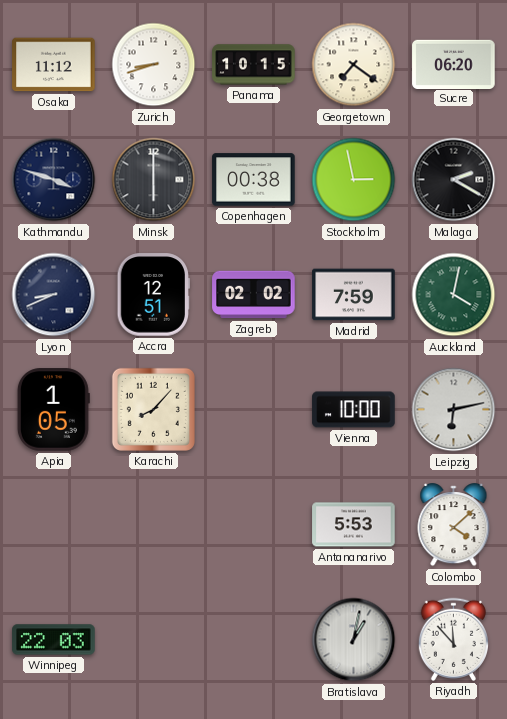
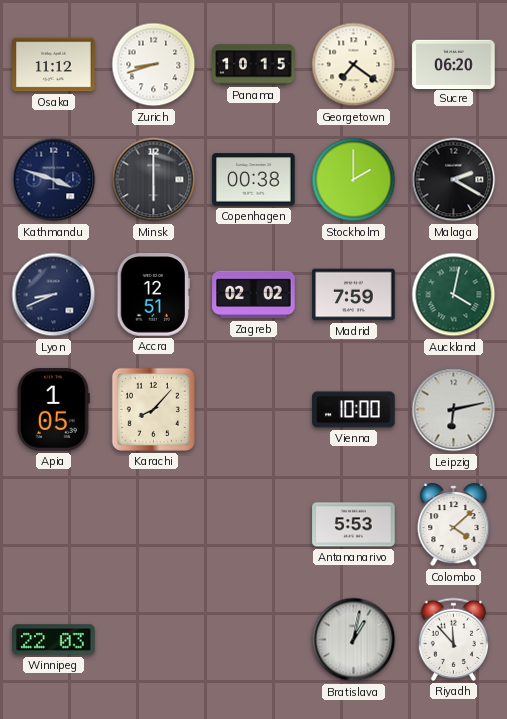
Stockholm: 2:58 -> 2:00 (354, 180)
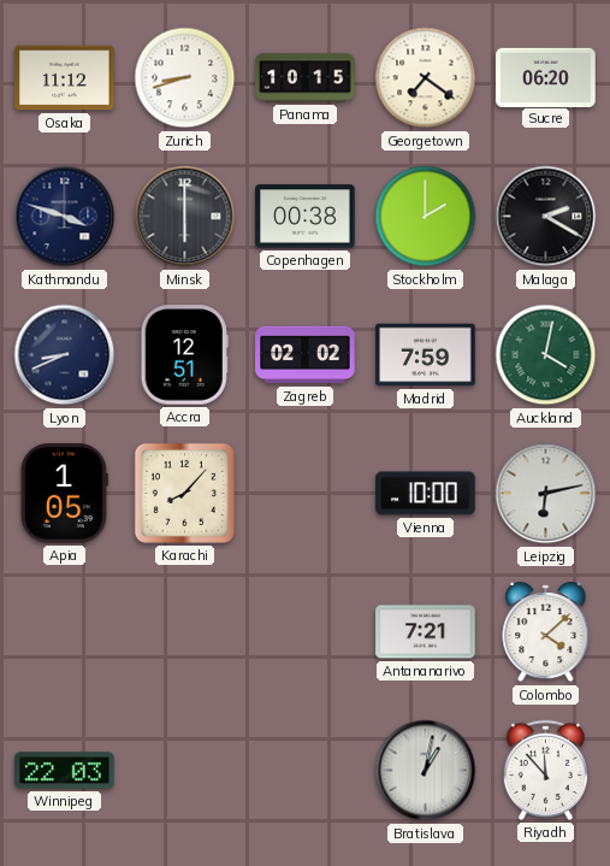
Antananarivo: 5:53 -> 7:21 (426, 632)
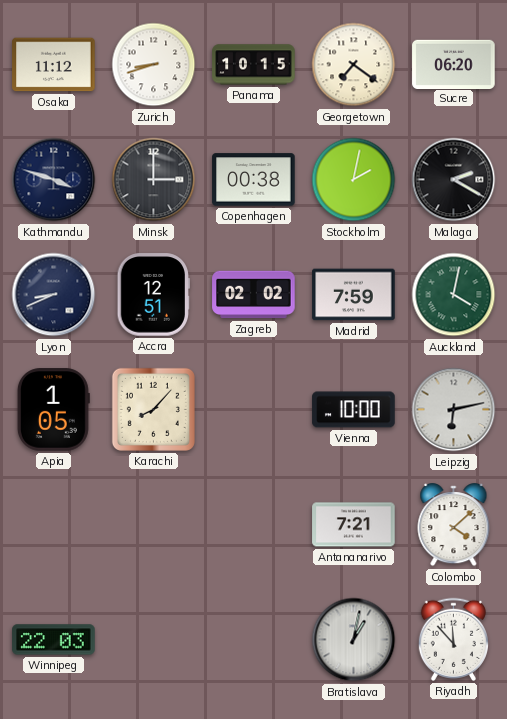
Minsk: 6:00 -> 3:00 (154, 180)
Stockholm: 2:00 -> 2:02 (354, 180)
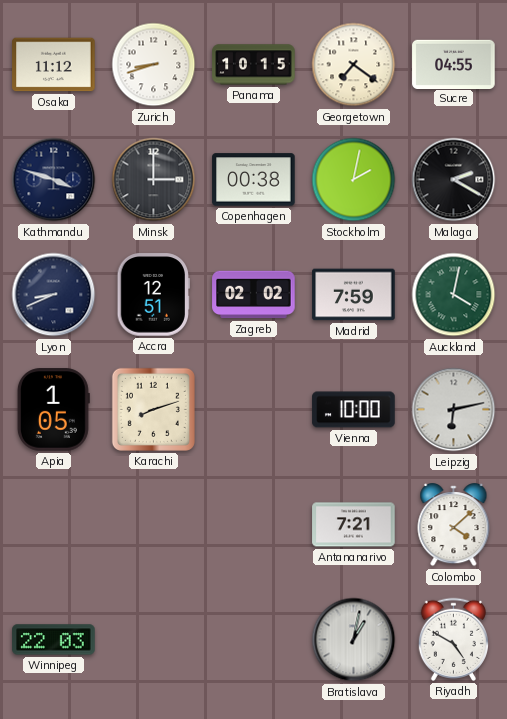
Sucre: 06:20 -> 04:55 (454, 64)
Karachi: 8:07 -> 8:12 (153, 409)
Riyadh: 11:53 -> 4:50 (453, 639)
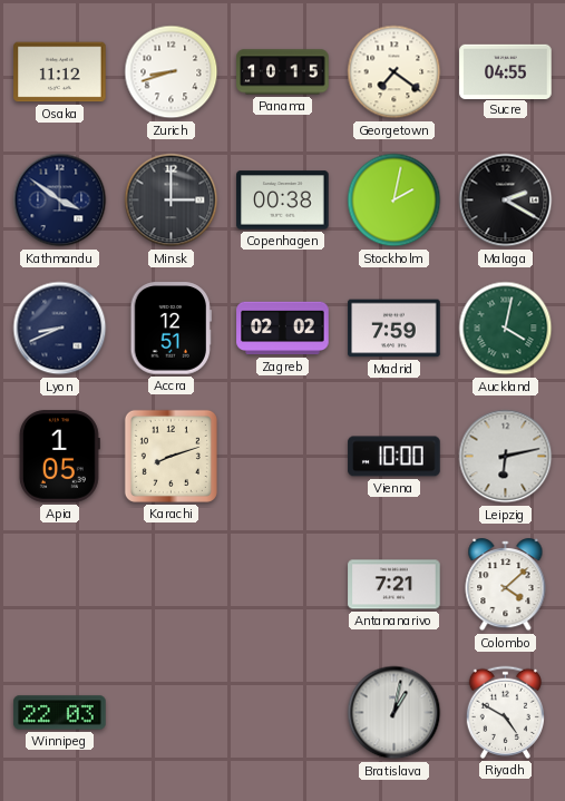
Kathmandu: 3:48 -> 3:51 (60, 201)
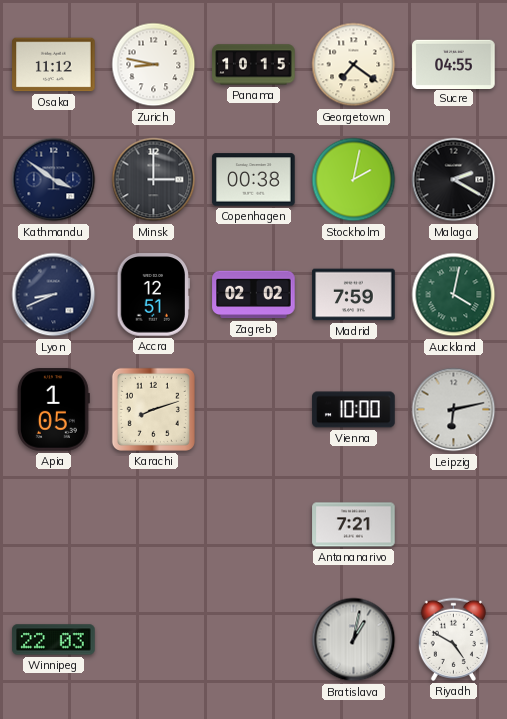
Zurich: 8:42 -> 8:47 (154, 65)
Colombo: 4:08 -> none (506, 585)
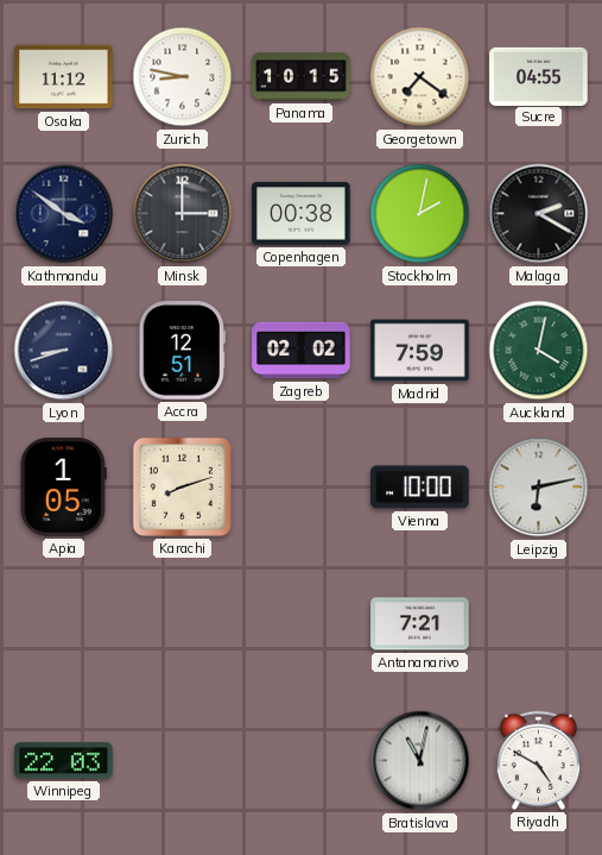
Lyon: 8:41 -> 8:42 (64, 351)
Bratislava: 1:02 -> 11:02 (420, 761)
